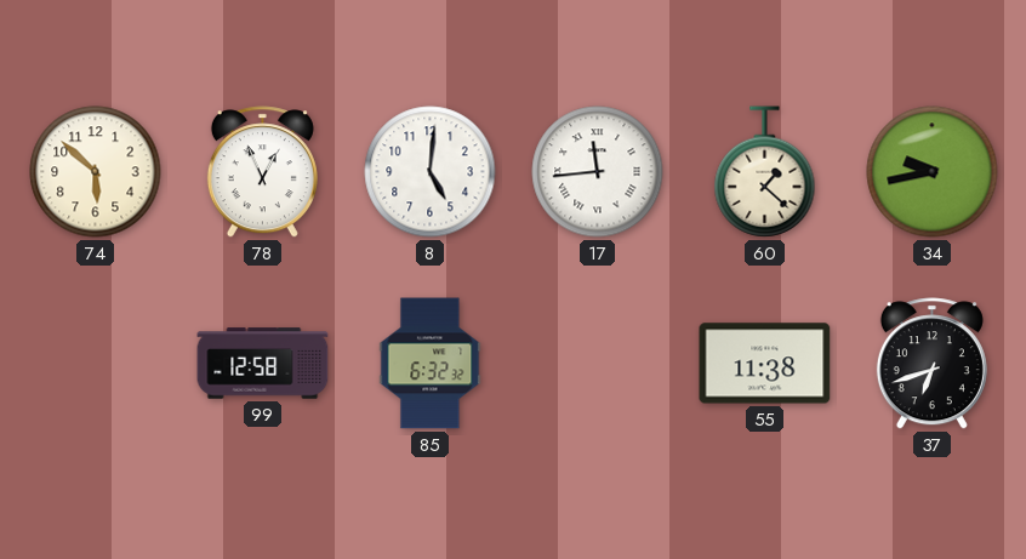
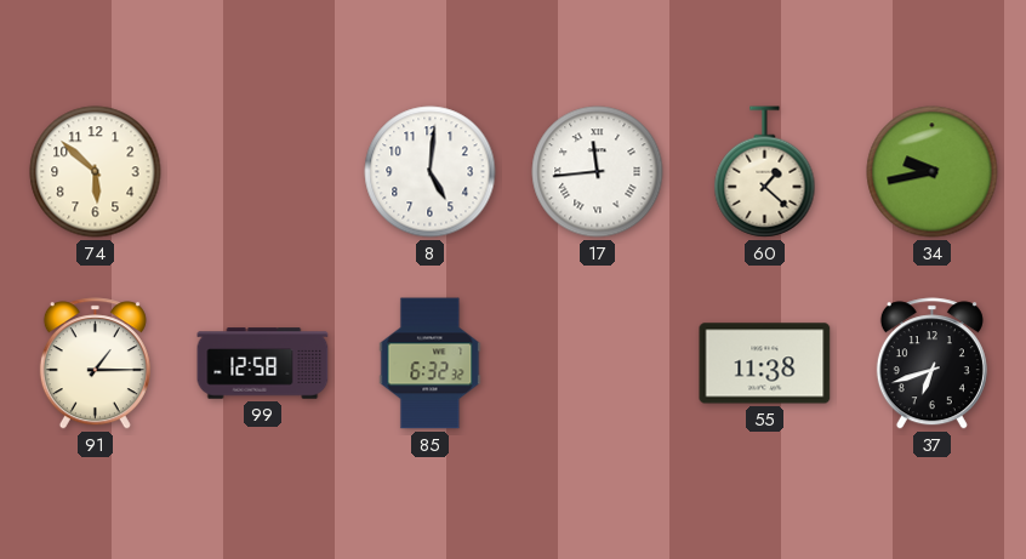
78: 12:56 -> none (262, 172)
91: none -> 1:15 (95, 364)
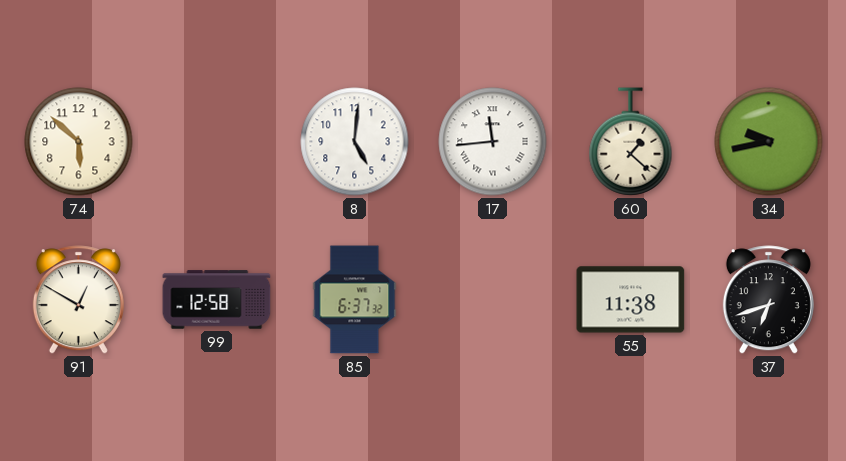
91: 1:15 -> 12:50 (78, 300)
85: 6:32 -> 6:37 (355, 300)
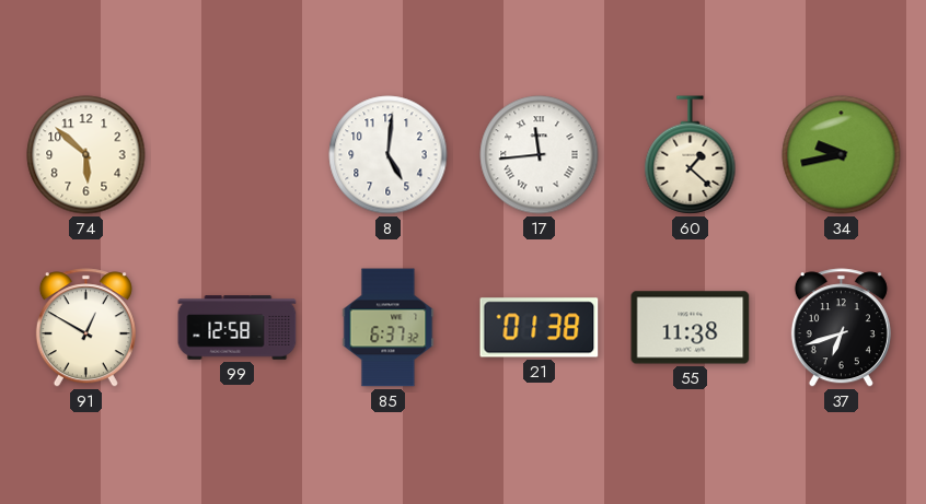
21: none -> 01:38 (540, 328)
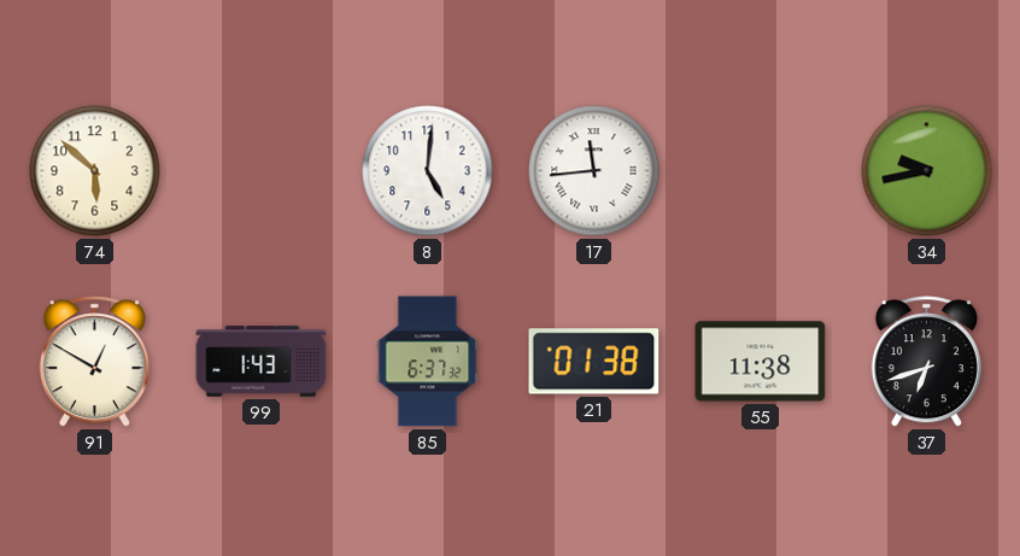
60: 1:22 -> none (691, 155)
99: 12:58 -> 1:43 (262, 362)
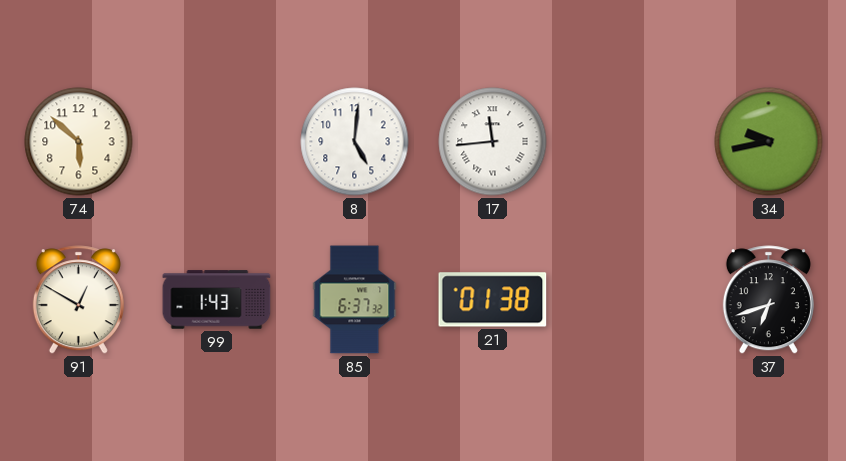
55: 11:38 -> none (761, 362)
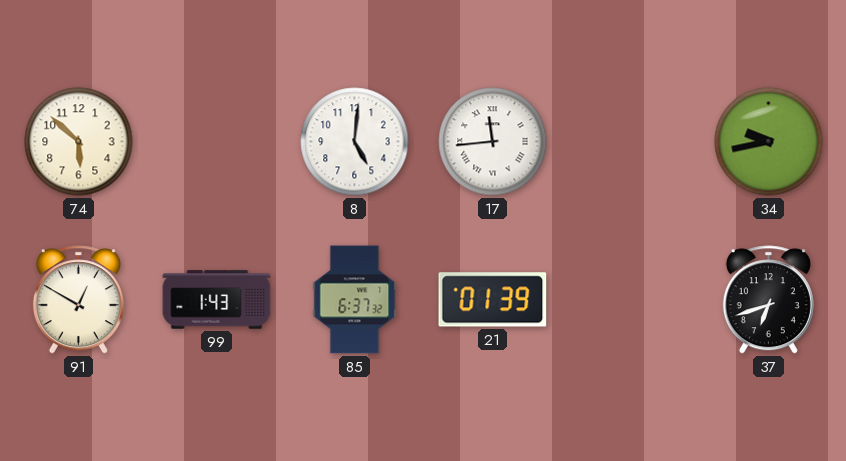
21: 01:38 -> 01:39 (493, 300)
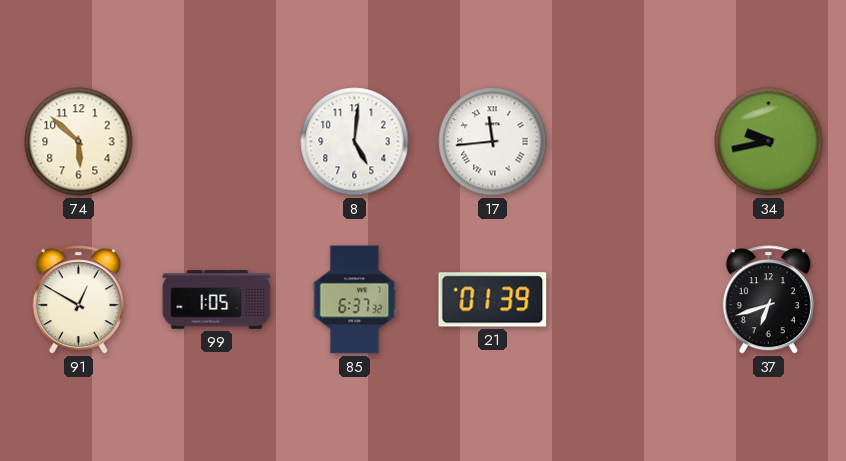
99: 1:43 -> 1:05 (217, 300)
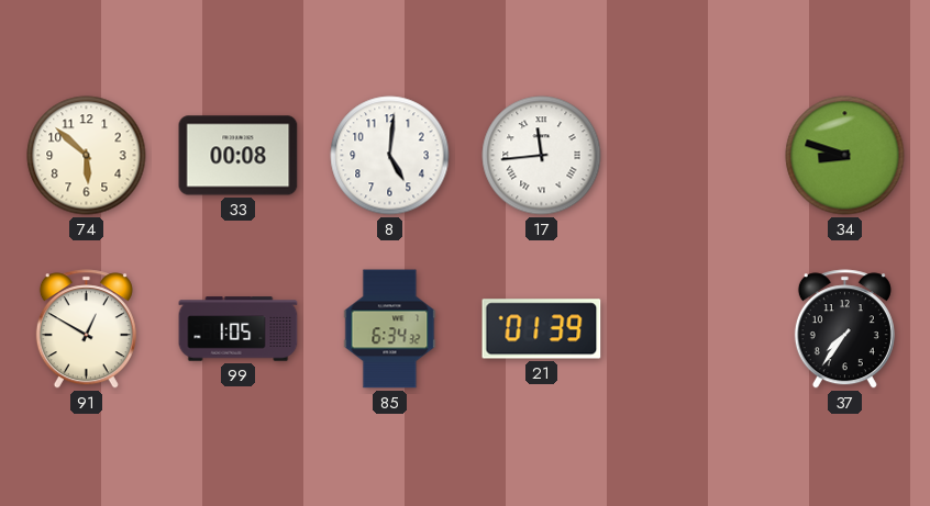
33: none -> 00:08 (239, 156)
34: 9:43 -> 8:48 (845, 156)
85: 6:37 -> 6:34 (390, 329)
37: 6:42 -> 7:36 (844, 329)
